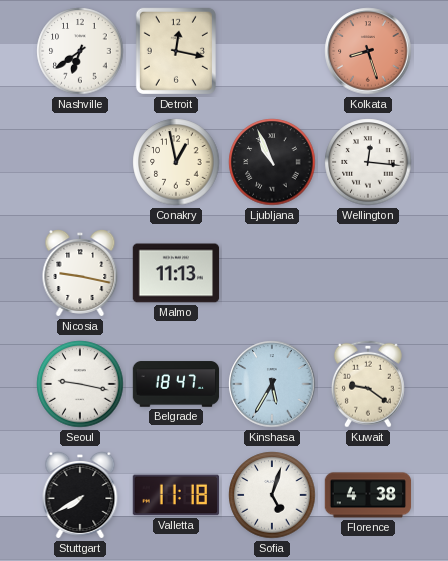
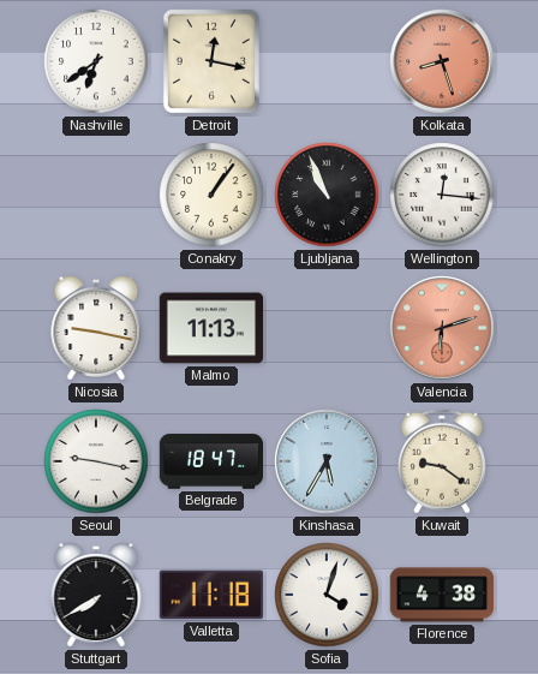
Conakry: 12:58 -> 1:06 (211, 195)
Valencia: none -> 6:12 (442, 328)
Sofia: 5:03 -> 4:03 (327, 595)
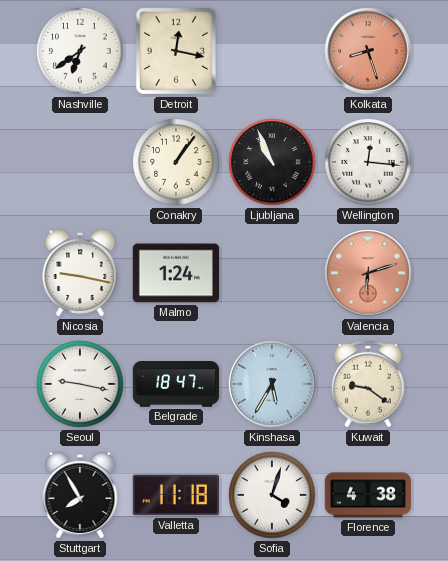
Malmo: 11:13 -> 1:24 (176, 273)
Stuttgart: 7:40 -> 7:55 (80, 496)
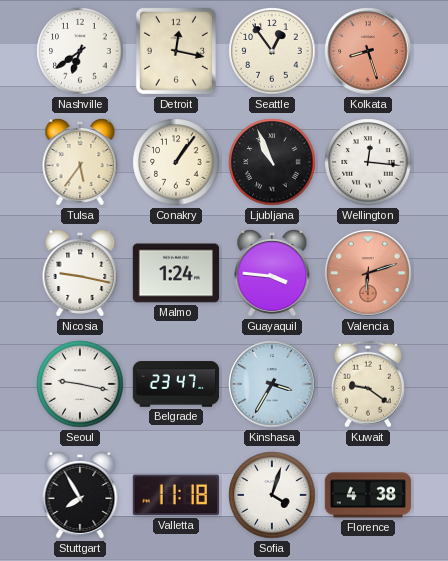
Seattle: none -> 12:54 (272, 51)
Tulsa: none -> 5:36 (80, 163)
Guayaquil: none -> 3:46 (272, 274)
Belgrade: 18:47 -> 23:47 (176, 384)
Kinshasa: 5:35 -> 3:35 (272, 384)
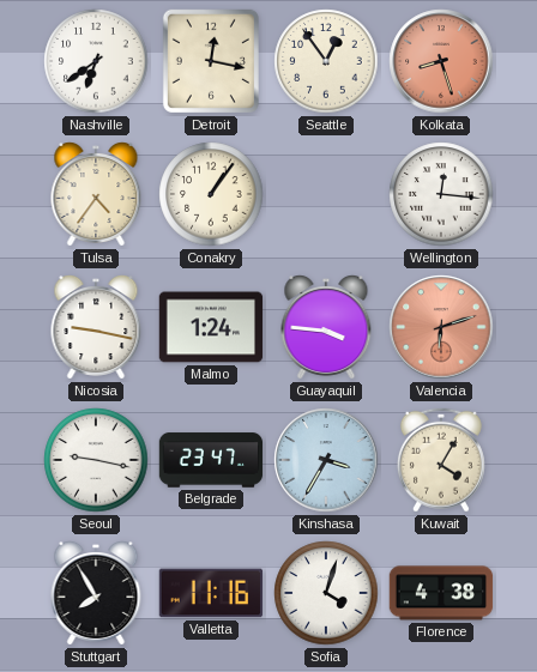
Tulsa: 5:36 -> 4:36 (96, 195)
Ljubljana: 10:56 -> none (272, 162)
Kuwait: 9:21 -> 4:05 (441, 460)
Valletta: 11:18 -> 11:16 (210, 593)
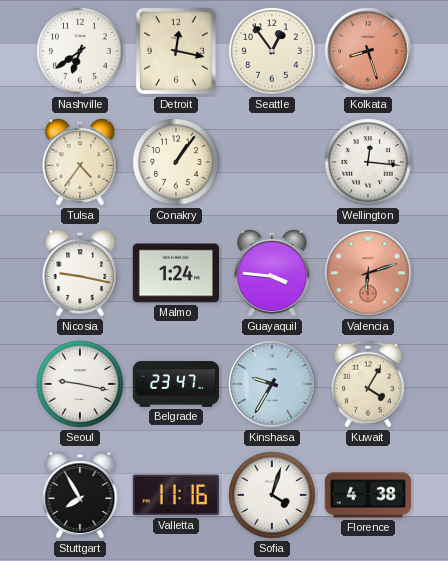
Kinshasa: 3:35 -> 9:35 (272, 384)
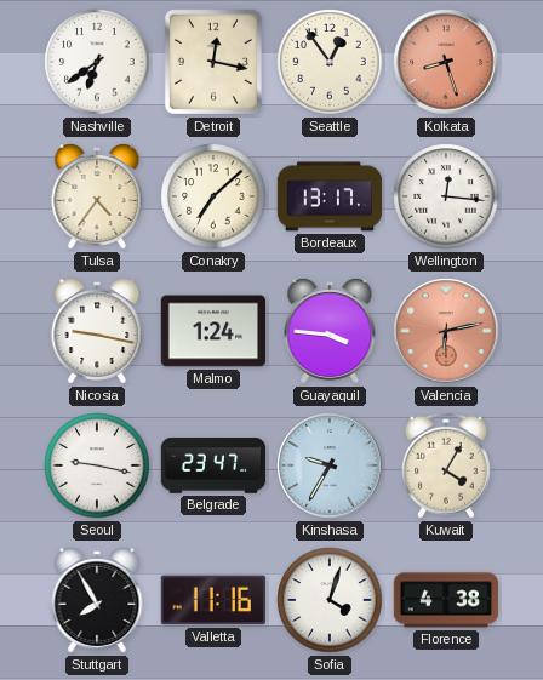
Conakry: 1:06 -> 7:08 (213, 196)
Bordeaux: none -> 13:17 (330, 196)
Valencia: 6:12 -> 6:13 (446, 331)
